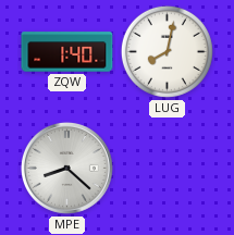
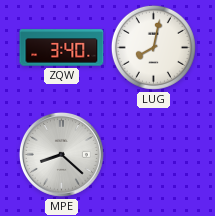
ZQW: 1:40 -> 3:40 (62, 48)
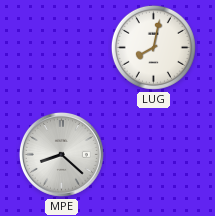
ZQW: 3:40 -> none (62, 48)
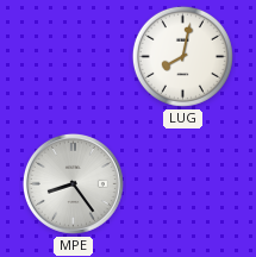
MPE: 8:22 -> 8:24 (73, 183)
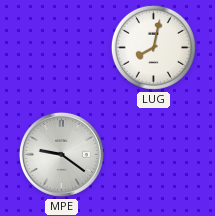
MPE: 8:24 -> 9:21 (61, 154)
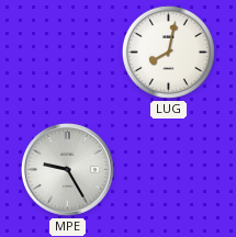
MPE: 9:21 -> 9:25 (67, 169)
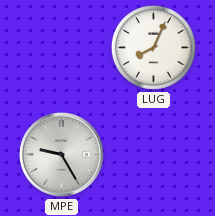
LUG: 8:02 -> 8:04 (153, 47)
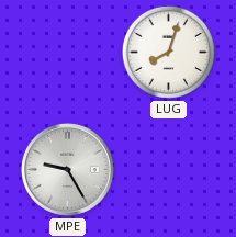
LUG: 8:04 -> 8:03 (168, 52)
